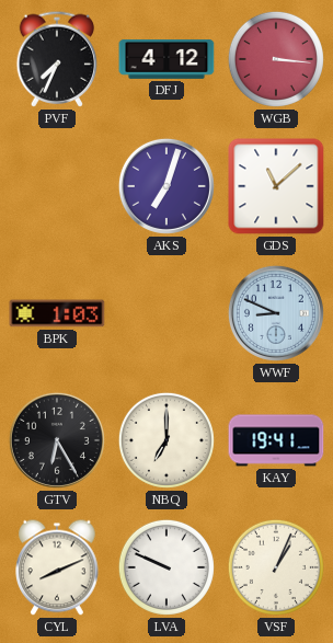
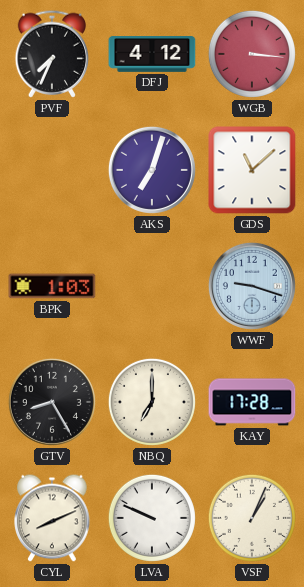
WWF: 8:49 -> 9:18 (252, 286)
GTV: 6:25 -> 8:25 (52, 402)
KAY: 19:41 -> 17:28 (252, 402)
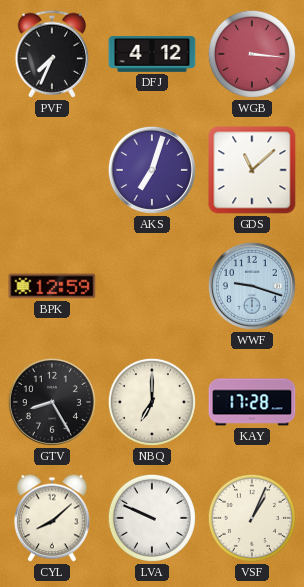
BPK: 1:03 -> 12:59 (52, 286)
CYL: 8:11 -> 8:08 (52, 518)
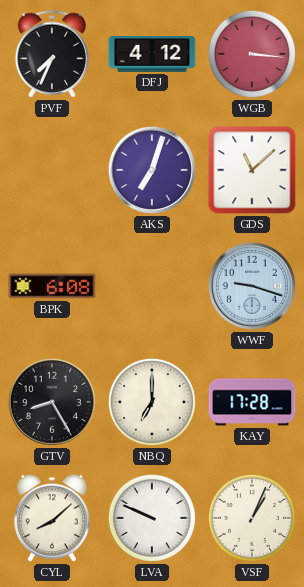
BPK: 12:59 -> 6:08 (52, 286)
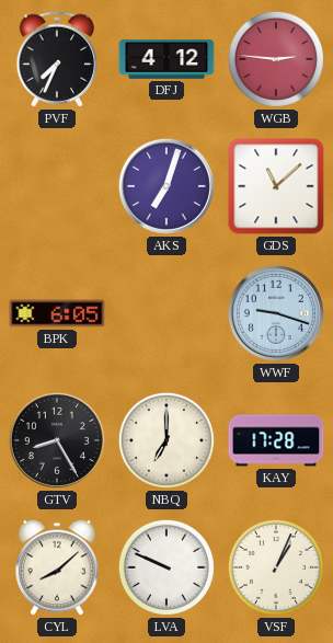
WGB: 3:16 -> 2:46 (276, 59)
BPK: 6:08 -> 6:05 (57, 313)
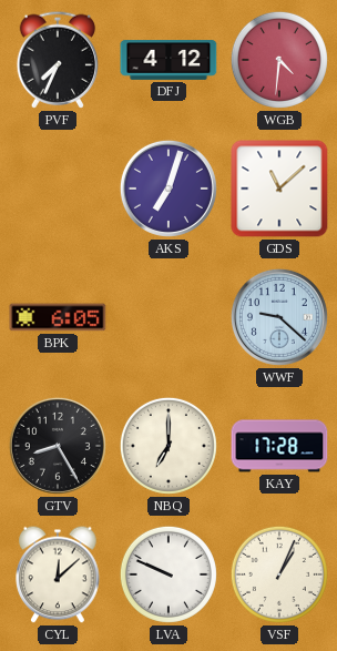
WGB: 2:46 -> 4:31 (279, 60)
WWF: 9:18 -> 9:22 (279, 317)
CYL: 8:08 -> 12:08 (58, 574)
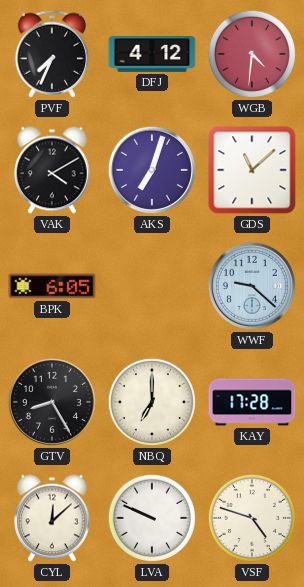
VAK: none -> 4:10 (52, 170)
VSF: 1:04 -> 4:48 (252, 518)
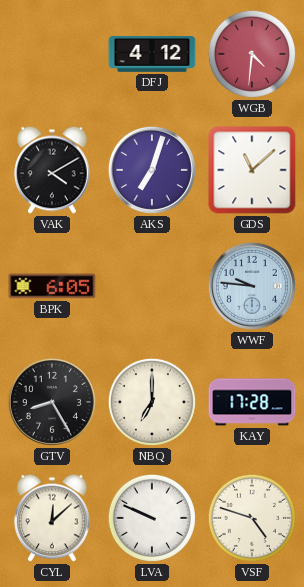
PVF: 7:34 -> none (52, 54)
WWF: 9:22 -> 9:46 (252, 286)
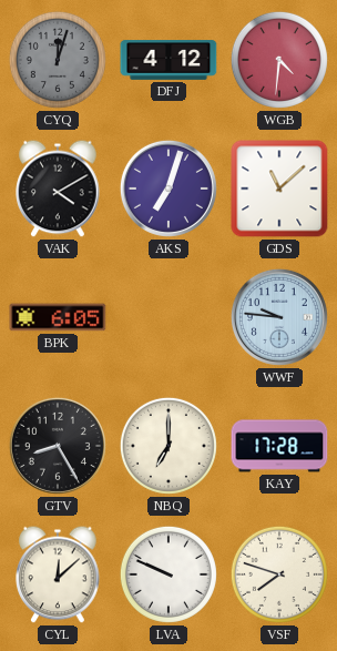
CYQ: none -> 12:03 (58, 60)
VSF: 4:48 -> 7:48 (279, 574)
